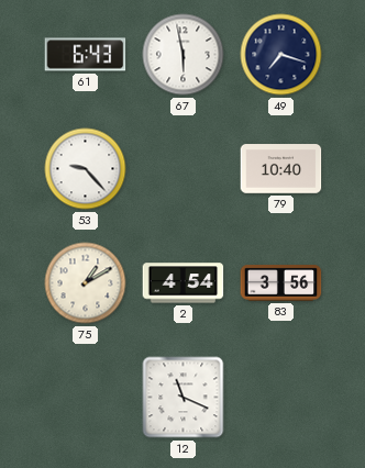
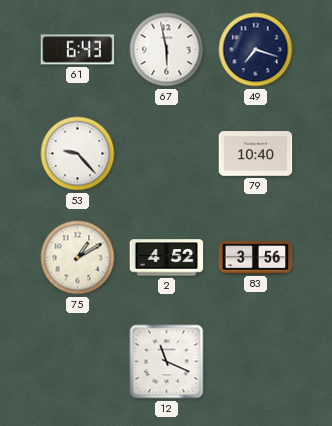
2: 4:54 -> 4:52 (167, 258)
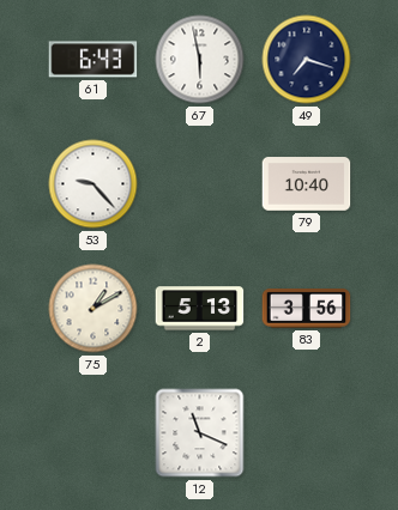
2: 4:52 -> 5:13 (200, 309)
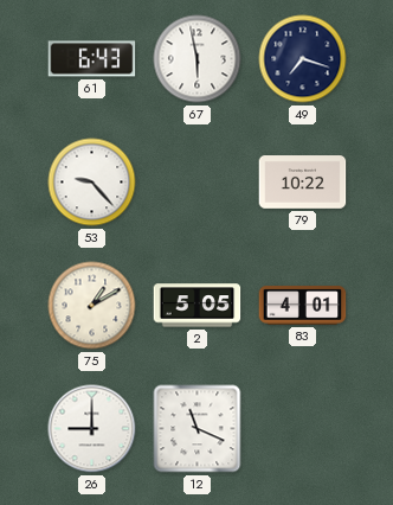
79: 10:40 -> 10:22 (303, 183)
2: 5:13 -> 5:05 (198, 306)
83: 3:56 -> 4:01 (303, 306)
26: none -> 9:00 (92, 429)
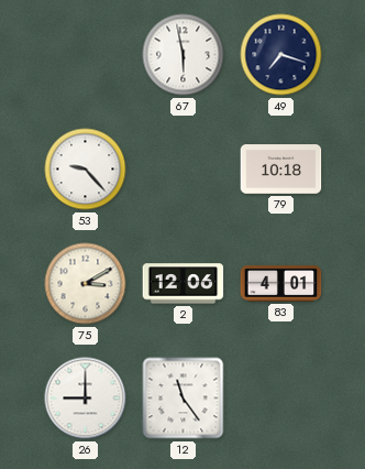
61: 6:43 -> none (92, 59)
79: 10:22 -> 10:18 (281, 170)
75: 1:10 -> 3:10 (86, 284)
2: 5:05 -> 12:06 (184, 284)
12: 11:19 -> 11:24 (184, 399)
